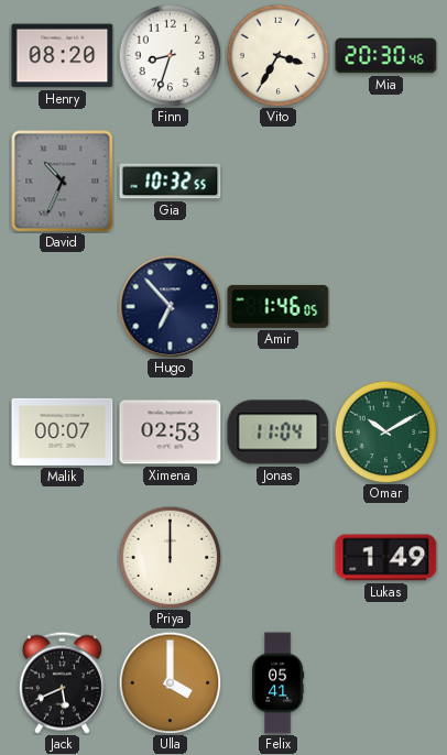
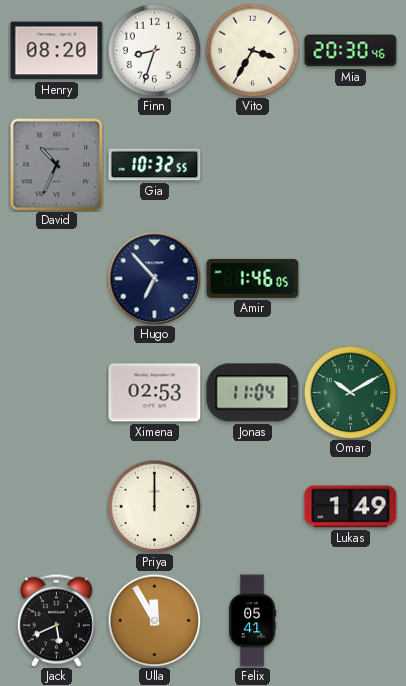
Malik: 00:07 -> none (63, 431)
Ulla: 4:00 -> 11:55 (154, 620)
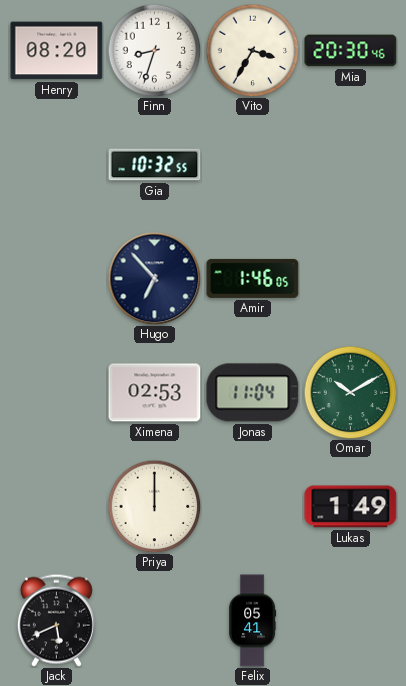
David: 10:34 -> none (56, 164)
Ulla: 11:55 -> none (154, 620)
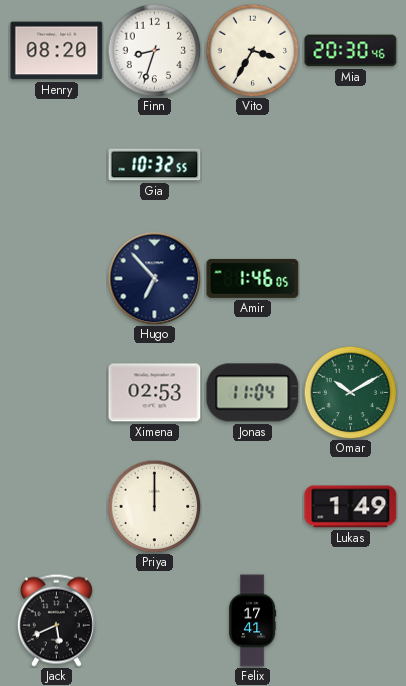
Felix: 05:41 -> 17:41 (253, 621)
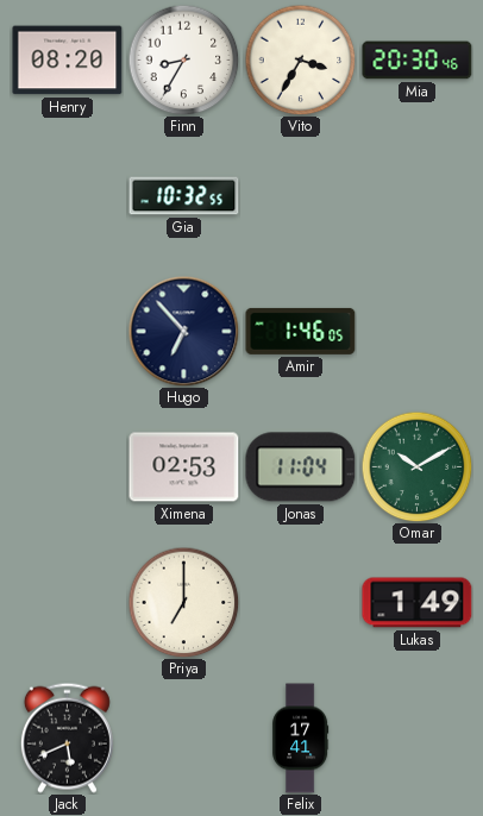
Finn: 8:33 -> 8:35 (183, 59)
Priya: 12:00 -> 7:00 (183, 602)
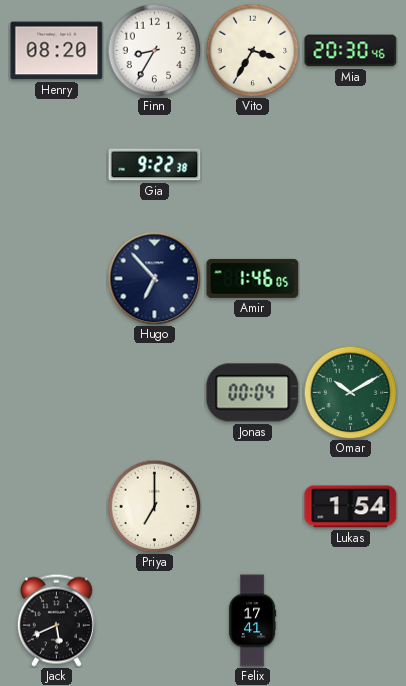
Gia: 10:32 -> 9:22 (155, 165)
Ximena: 02:53 -> none (184, 467)
Jonas: 11:04 -> 00:04 (253, 393)
Lukas: 1:49 -> 1:54 (351, 507)
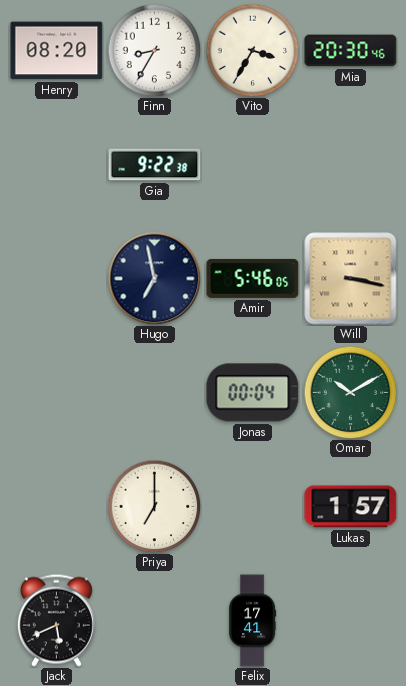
Hugo: 6:53 -> 6:58 (154, 278)
Amir: 1:46 -> 5:46 (253, 278)
Will: none -> 3:17 (351, 279)
Lukas: 1:54 -> 1:57 (351, 507)
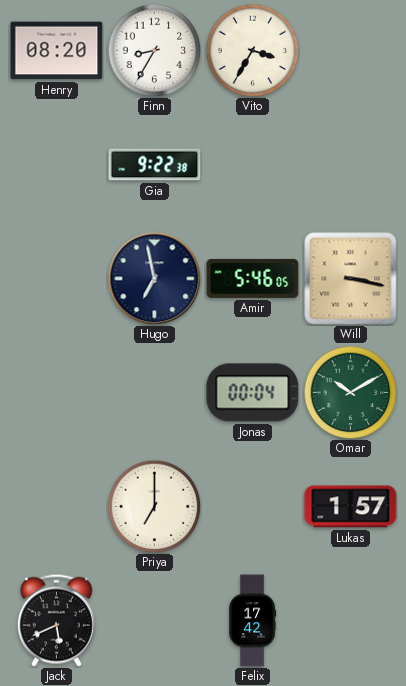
Mia: 20:30 -> none (351, 51)
Felix: 17:41 -> 17:42 (253, 621)
